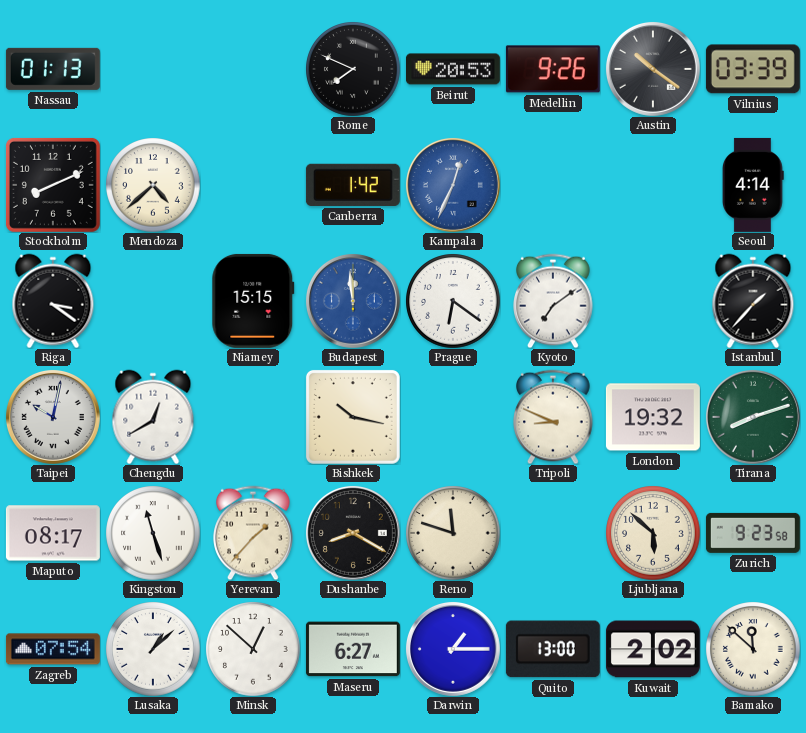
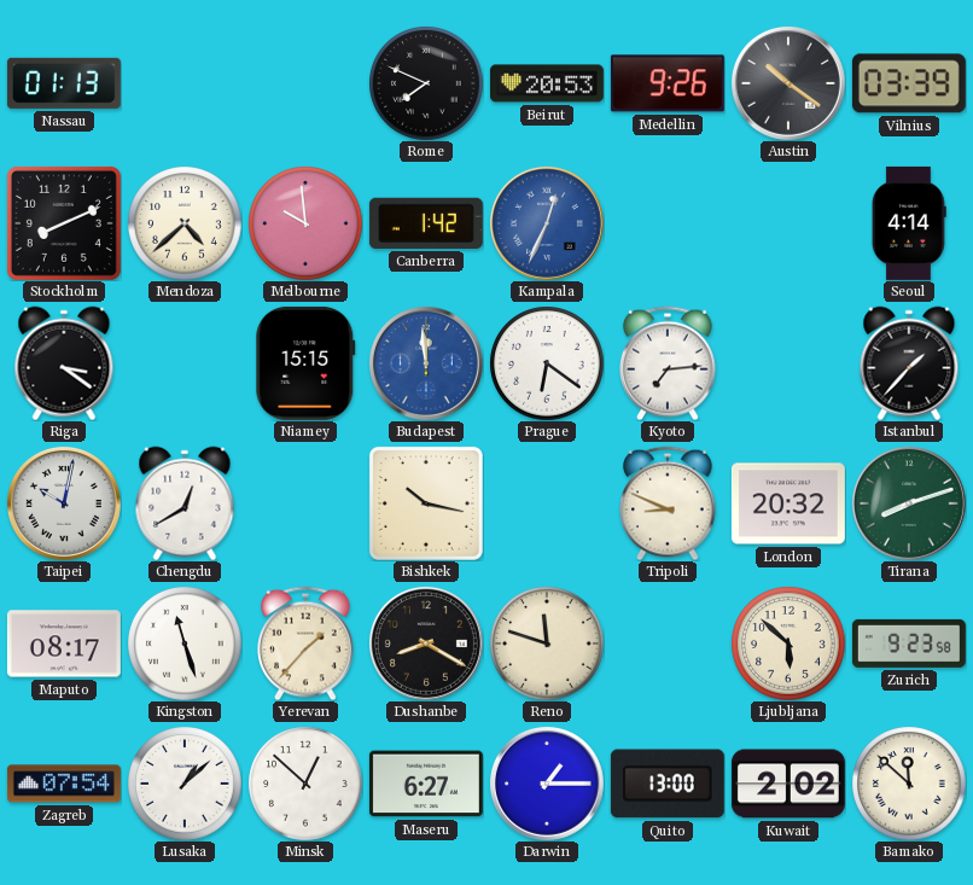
Melbourne: none -> 9:59 (305, 223)
Kyoto: 7:09 -> 7:14 (668, 363)
London: 19:32 -> 20:32 (788, 503)
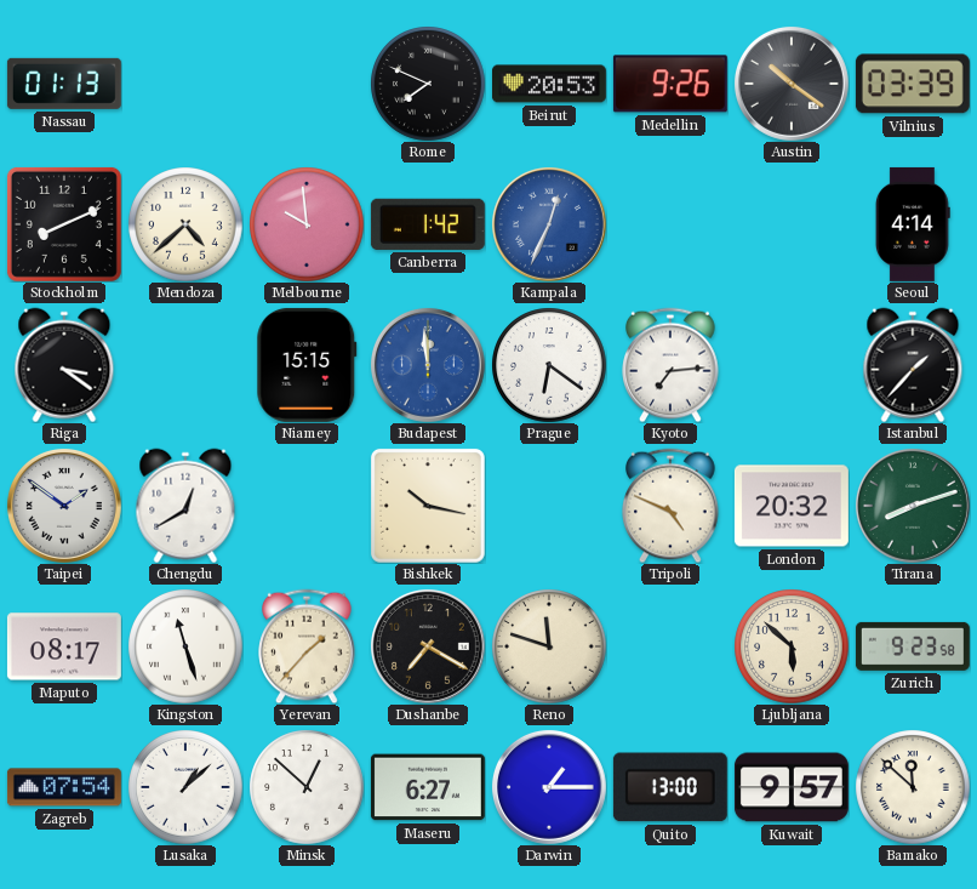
Taipei: 10:02 -> 1:51 (64, 506)
Tripoli: 8:49 -> 4:49 (670, 506)
Dushanbe: 8:20 -> 7:20 (428, 646)
Kuwait: 2:02 -> 9:57 (792, 787)
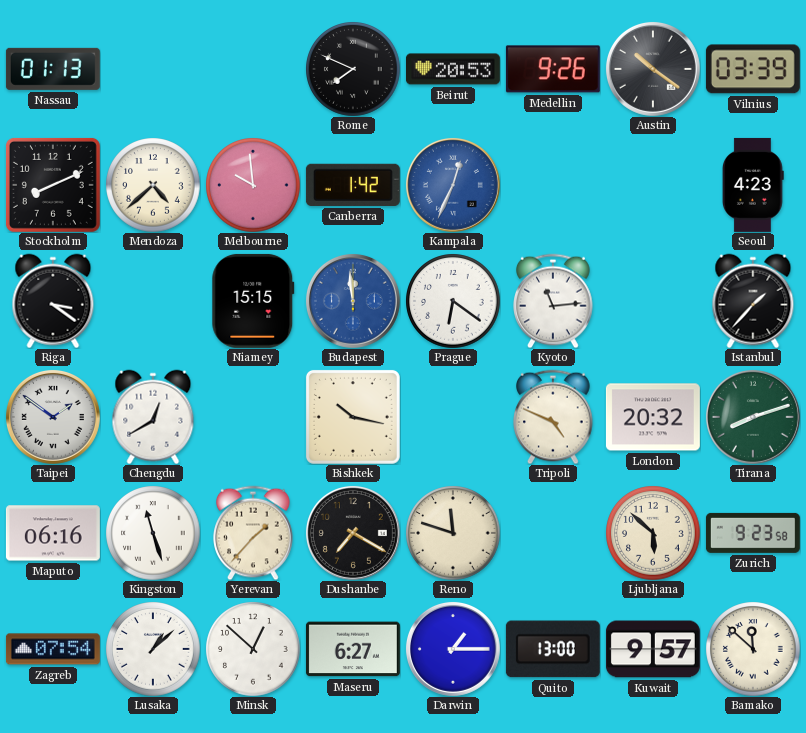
Seoul: 4:14 -> 4:23 (753, 185)
Kyoto: 7:14 -> 11:14 (553, 301)
Maputo: 08:17 -> 06:16 (53, 533)
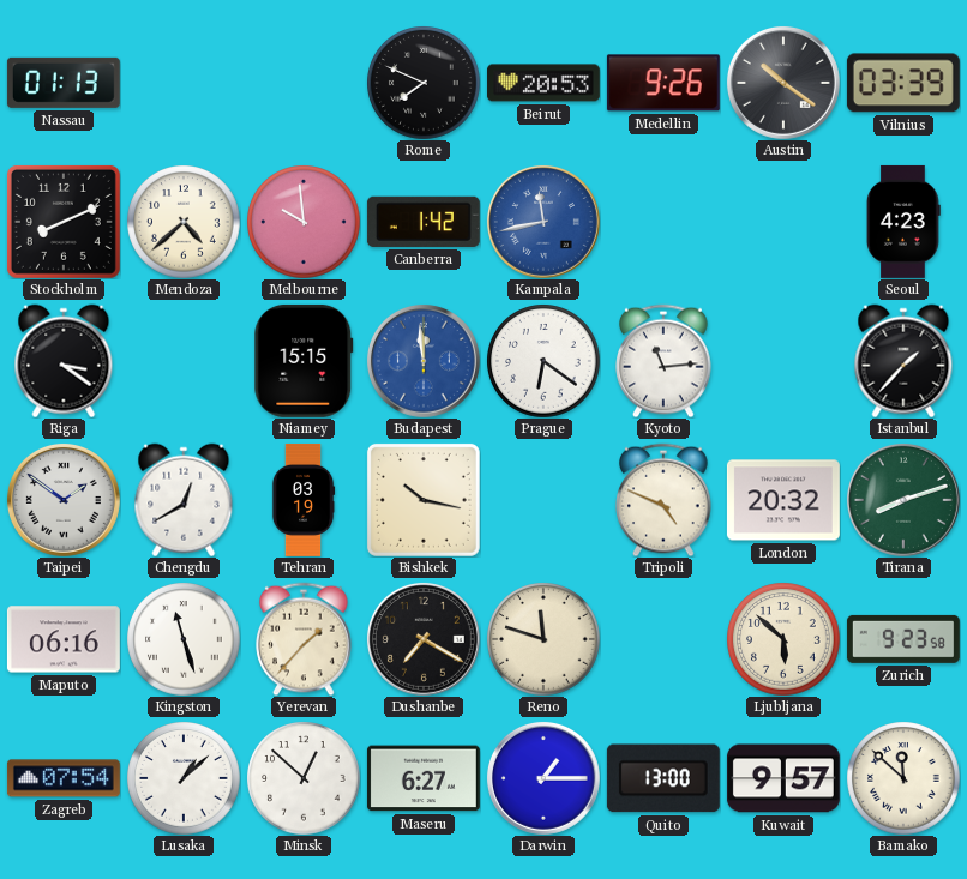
Kampala: 12:34 -> 11:43 (543, 222)
Tehran: none -> 03:19 (304, 500)
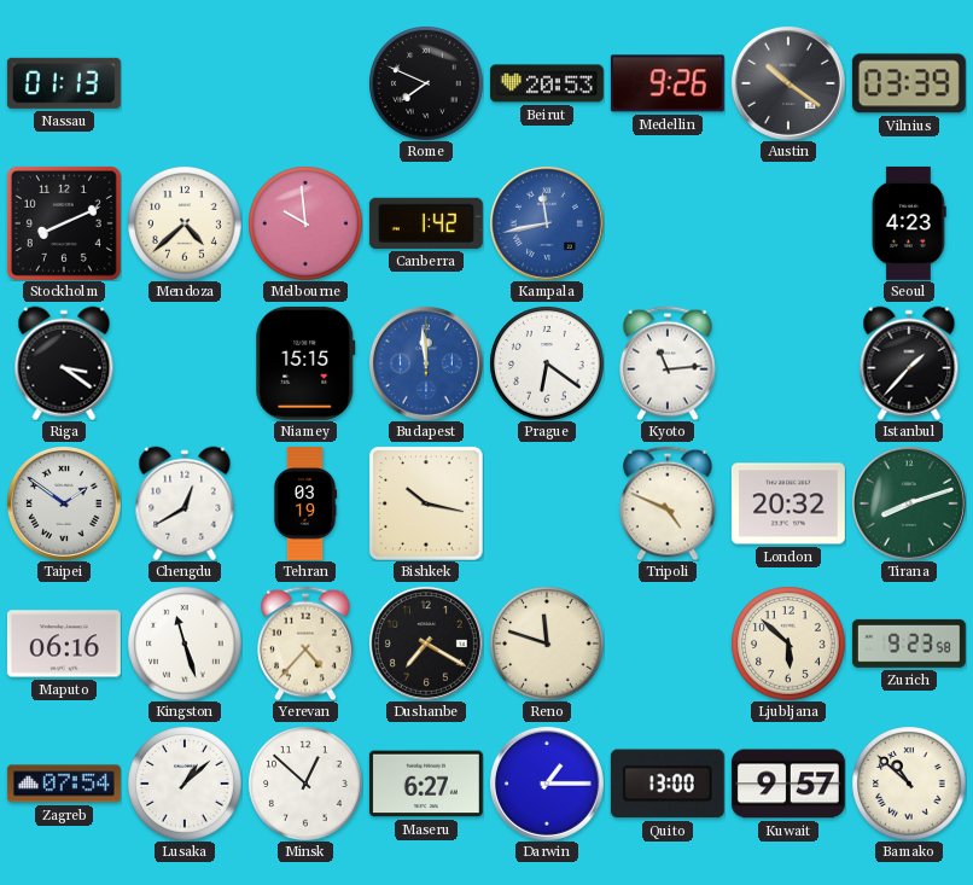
Yerevan: 1:37 -> 4:37 (305, 644)
Bamako: 11:52 -> 10:52 (909, 784)
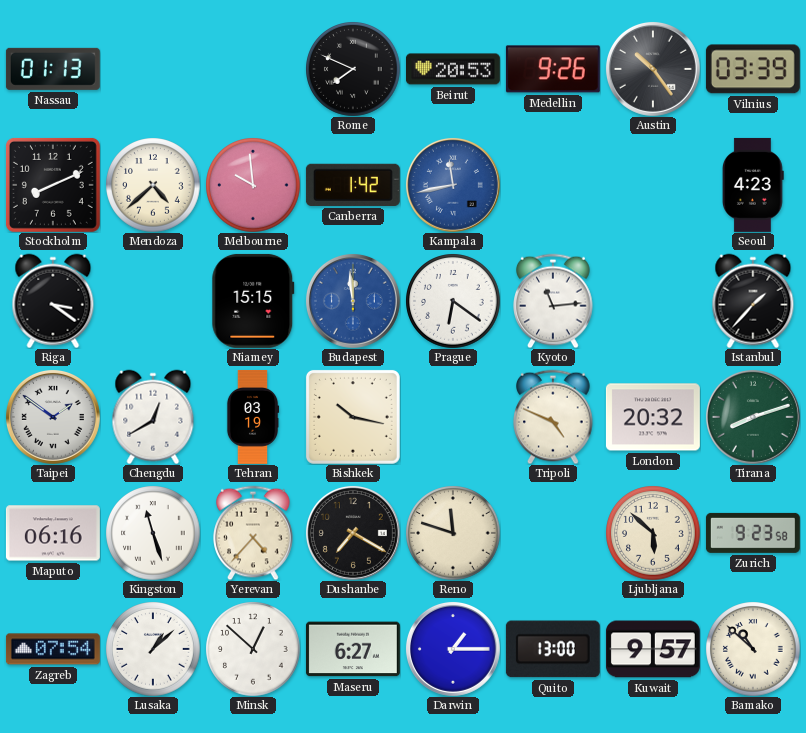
Austin: 10:21 -> 10:24 (653, 69)
